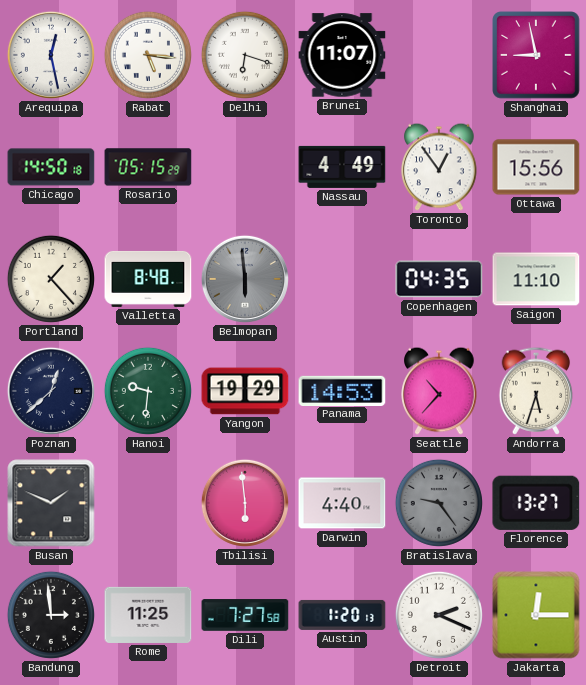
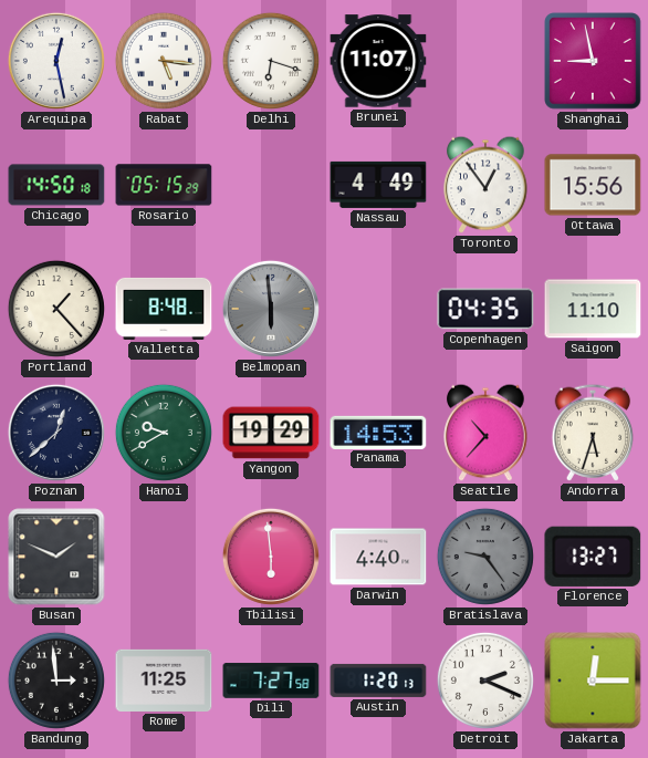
Hanoi: 9:31 -> 9:40 (164, 433)
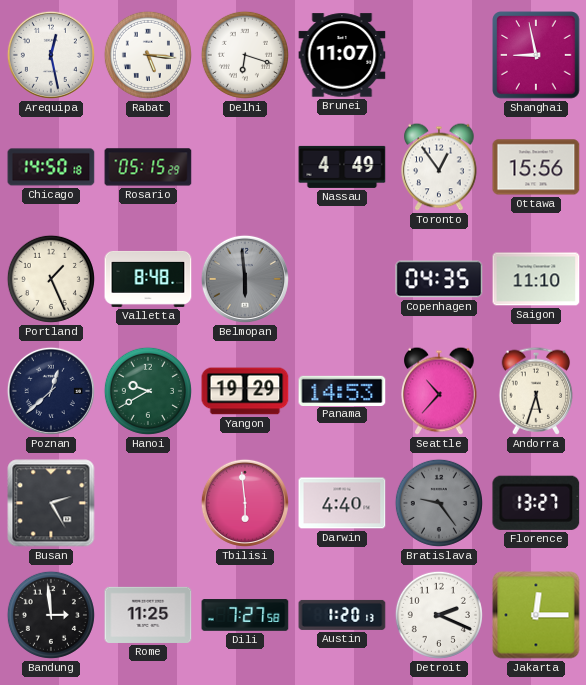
Portland: 1:23 -> 1:26 (51, 279)
Busan: 1:49 -> 2:25 (51, 503)
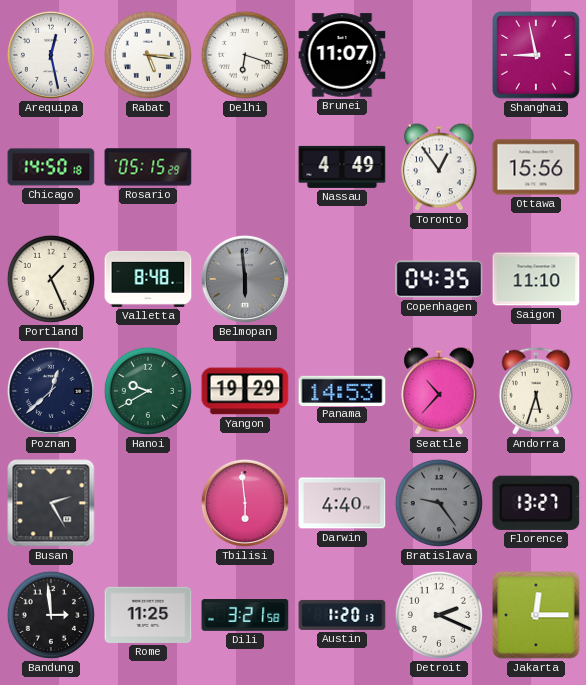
Dili: 7:27 -> 3:21 (245, 615)
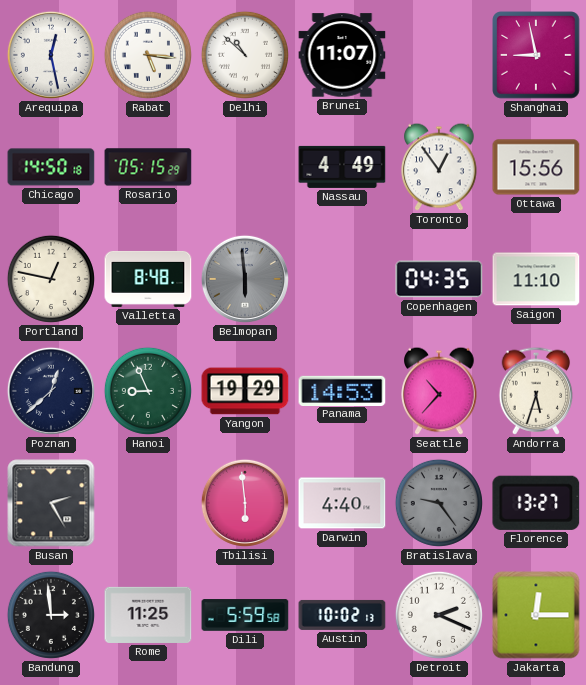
Delhi: 6:18 -> 10:52 (245, 55)
Portland: 1:26 -> 12:47 (51, 279)
Hanoi: 9:40 -> 8:56 (148, 391)
Dili: 3:21 -> 5:59 (245, 615)
Austin: 1:20 -> 10:02 (342, 615)
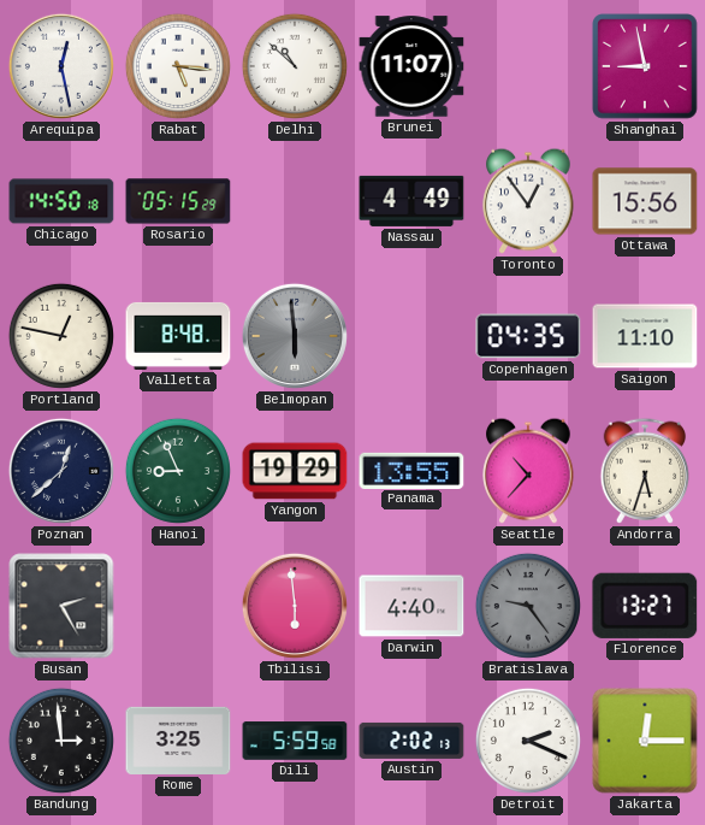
Panama: 14:53 -> 13:55 (411, 470)
Rome: 11:25 -> 3:25 (178, 741)
Austin: 10:02 -> 2:02 (411, 741)
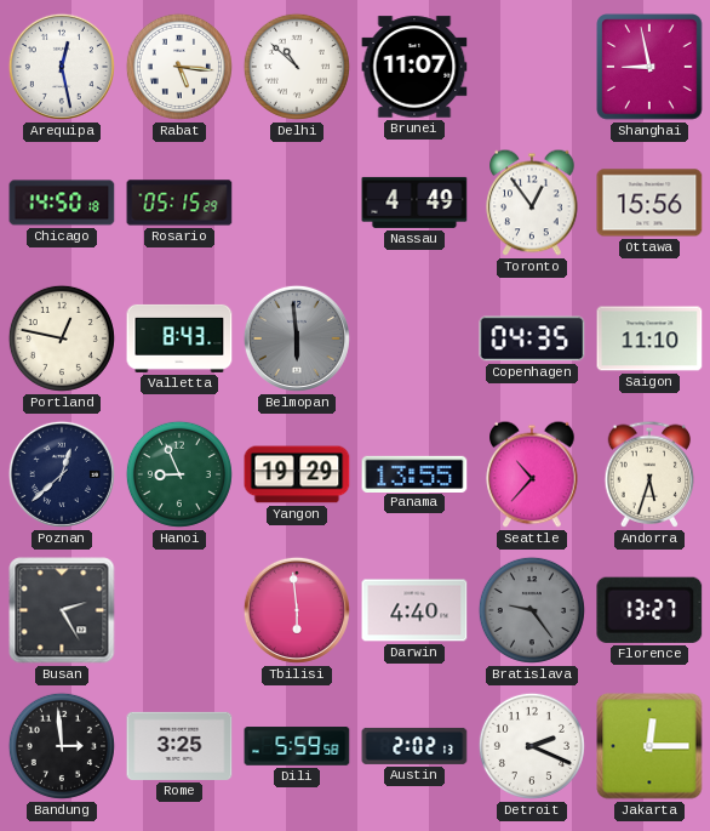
Valletta: 8:48 -> 8:43 (179, 338)
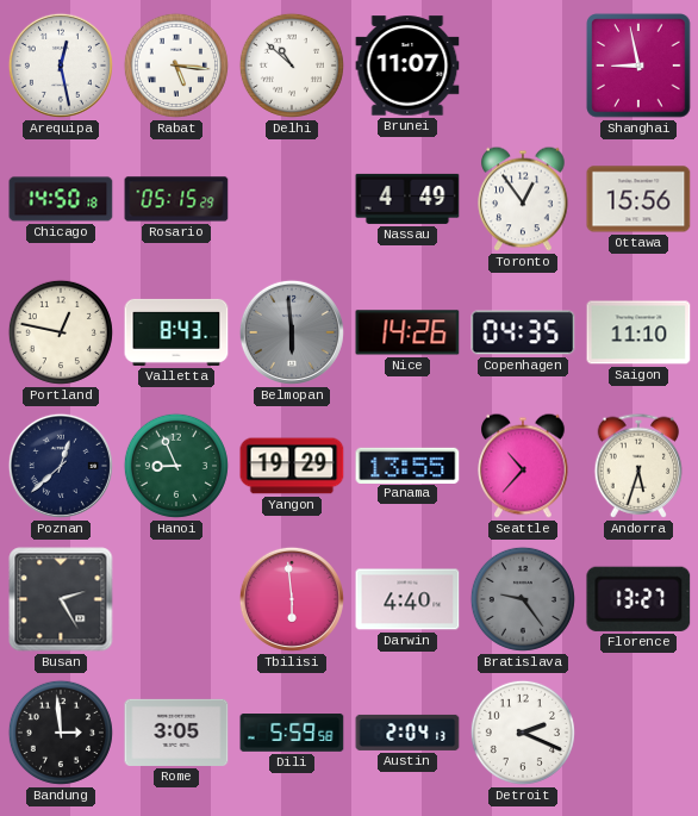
Nice: none -> 14:26 (407, 332)
Rome: 3:25 -> 3:05 (176, 733)
Austin: 2:02 -> 2:04 (407, 733)
Jakarta: 12:15 -> none (649, 746)
